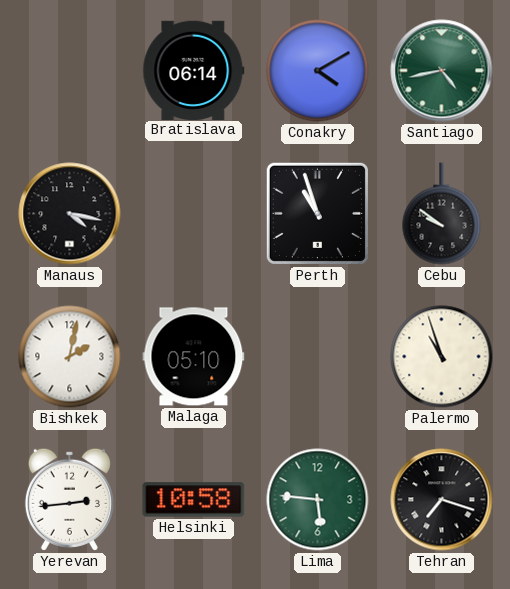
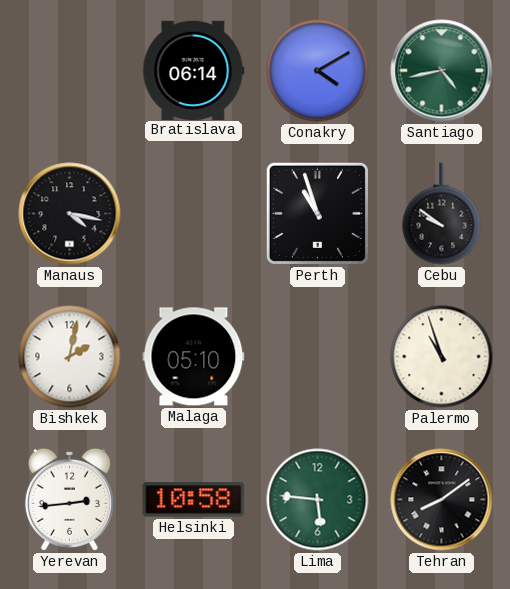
Tehran: 7:18 -> 8:09 (442, 500)
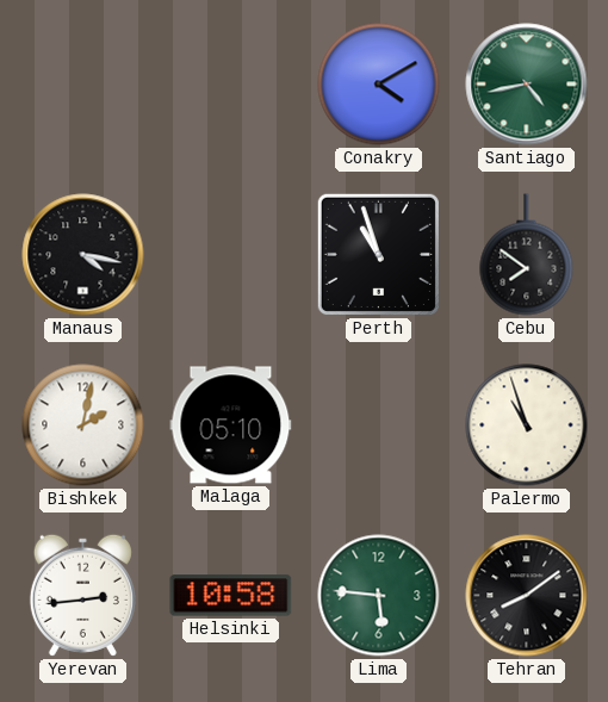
Bratislava: 06:14 -> none (194, 70)
Cebu: 9:51 -> 7:51 (527, 255)
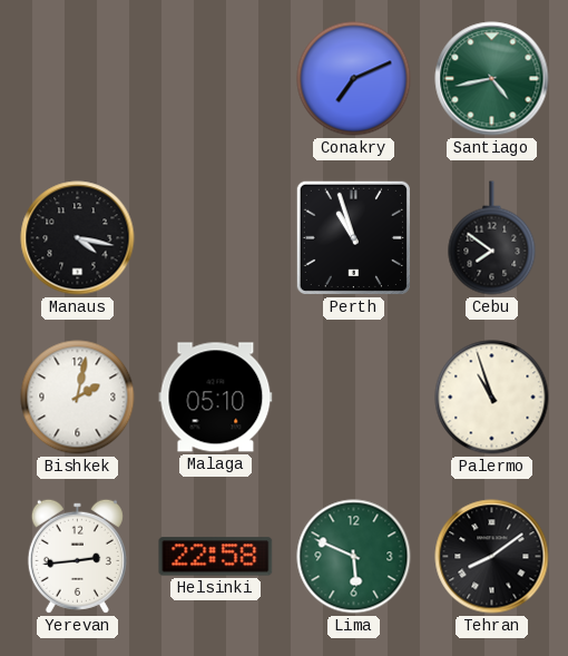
Conakry: 4:10 -> 7:11 (354, 79)
Helsinki: 10:58 -> 22:58 (216, 557)
Lima: 5:46 -> 5:49 (354, 557)
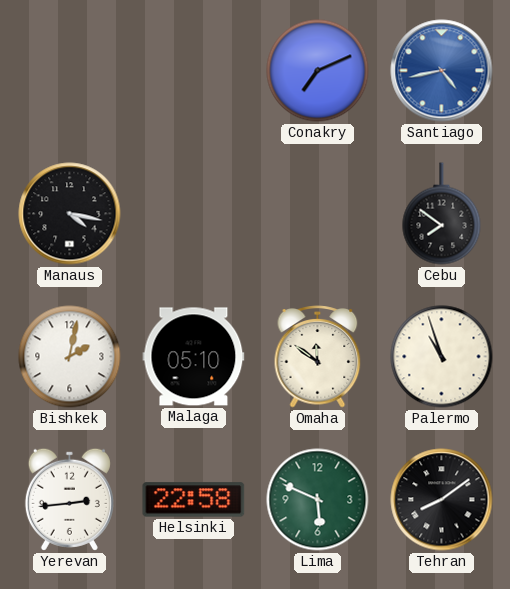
Santiago dial: green -> blue (442, 71)
Perth: 10:57 -> none (353, 237)
Omaha: none -> 11:51 (318, 357)
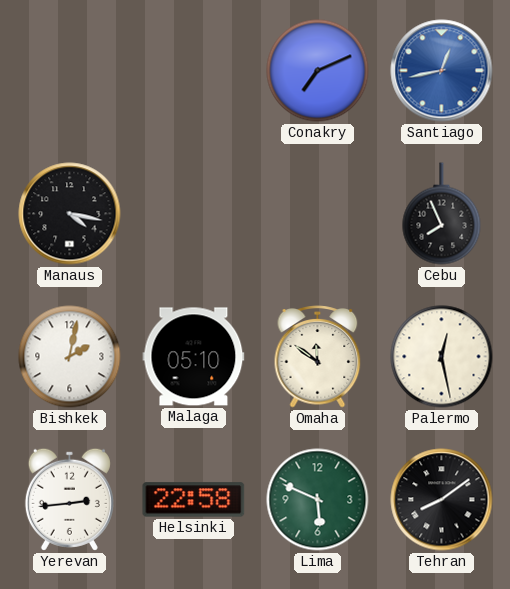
Santiago: 4:43 -> 12:43 (442, 71)
Cebu: 7:51 -> 7:56 (442, 214)
Palermo: 10:57 -> 12:28 (442, 357)
